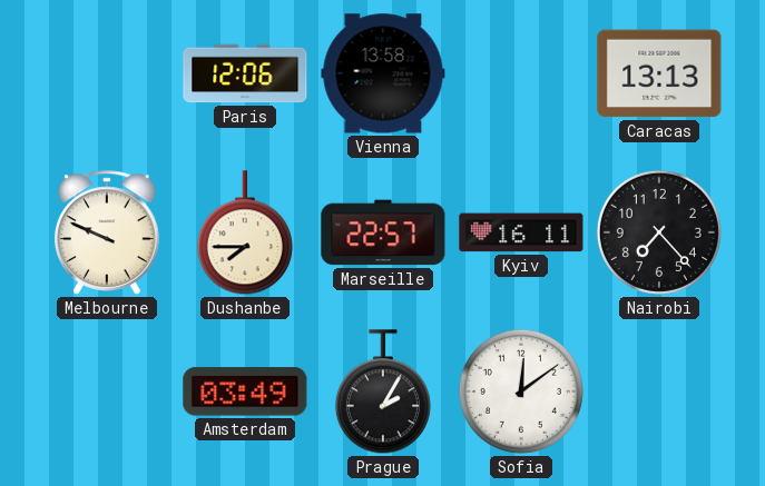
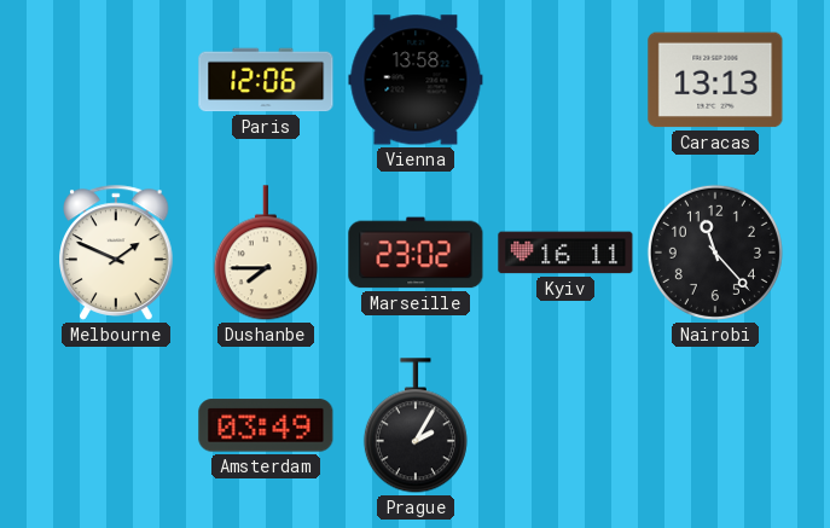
Melbourne: 9:49 -> 1:49 (117, 253)
Marseille: 22:57 -> 23:02 (416, 253)
Nairobi: 7:23 -> 11:23 (715, 253)
Sofia: 12:09 -> none (521, 391)
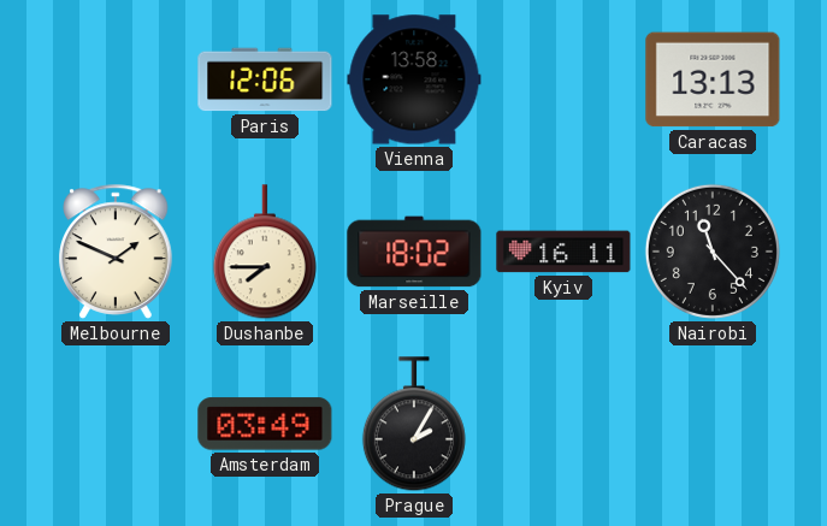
Marseille: 23:02 -> 18:02 (414, 252)
